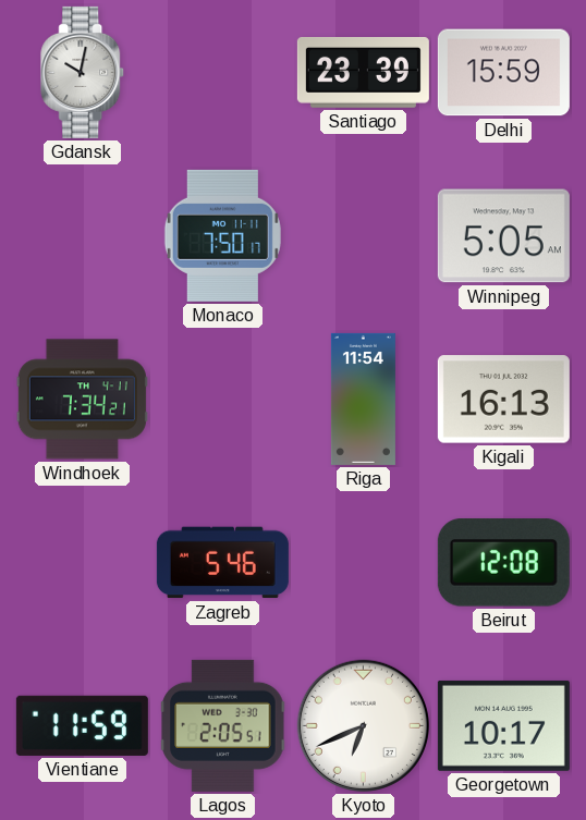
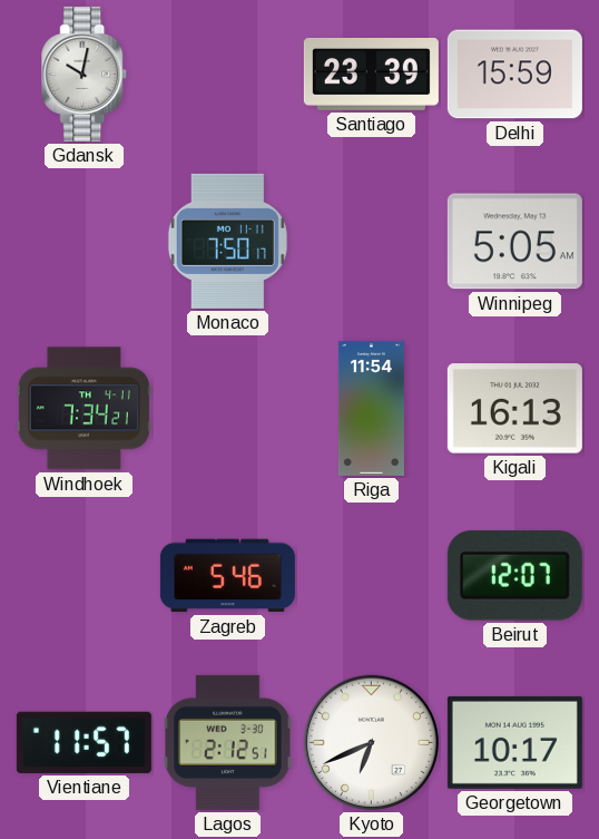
Beirut: 12:08 -> 12:07 (514, 576)
Vientiane: 11:59 -> 11:57 (84, 742)
Lagos: 2:05 -> 2:12 (228, 742)
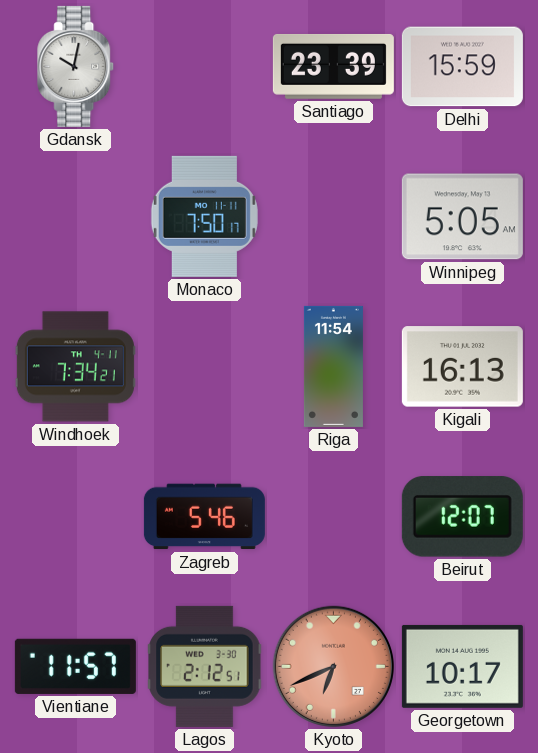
Kyoto dial: white -> salmon (333, 666)
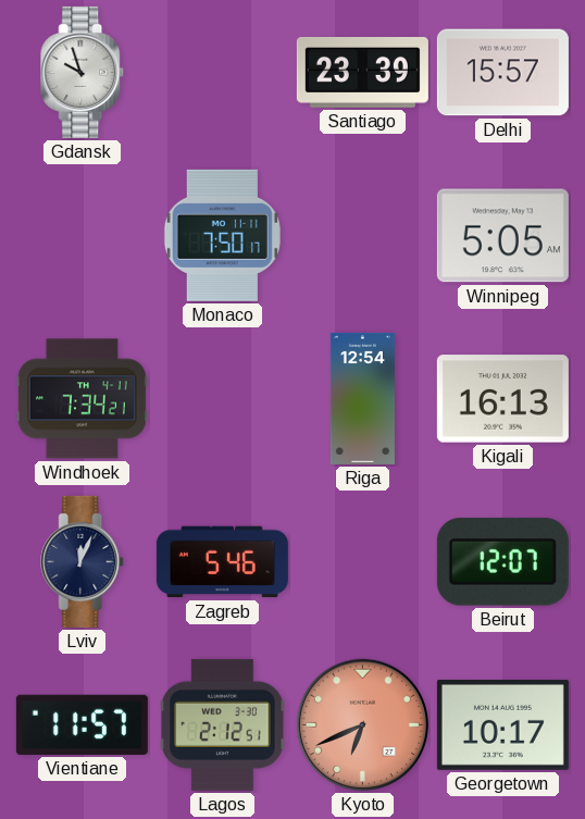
Gdansk: 10:02 -> 9:57 (83, 72)
Delhi: 15:59 -> 15:57 (502, 73)
Riga: 11:54 -> 12:54 (362, 398)
Lviv: none -> 12:04 (83, 561)
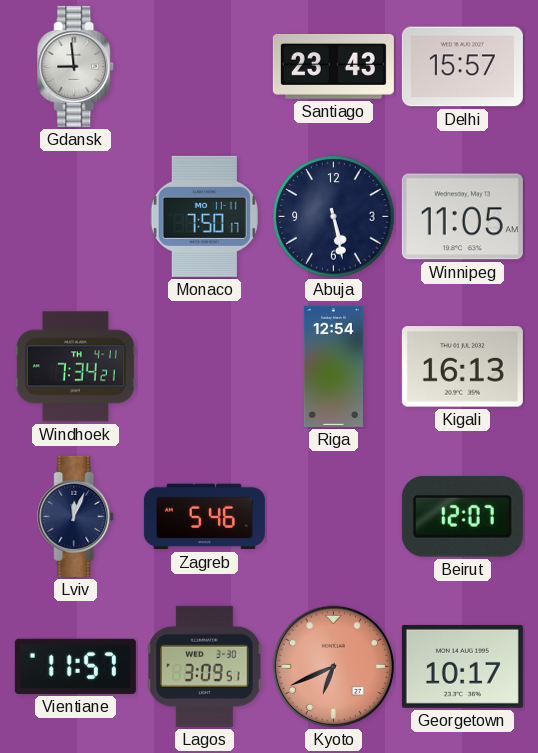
Gdansk: 9:57 -> 8:59 (76, 66)
Santiago: 23:39 -> 23:43 (333, 66)
Abuja: none -> 5:28 (334, 217)
Winnipeg: 5:05 -> 11:05 (462, 217)
Lagos: 2:12 -> 3:09 (205, 666)
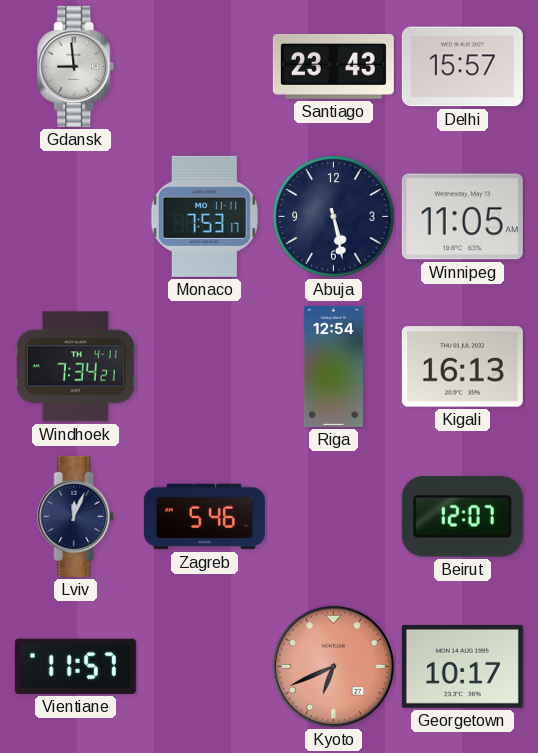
Monaco: 7:50 -> 7:53 (204, 216)
Lagos: 3:09 -> none (205, 666)
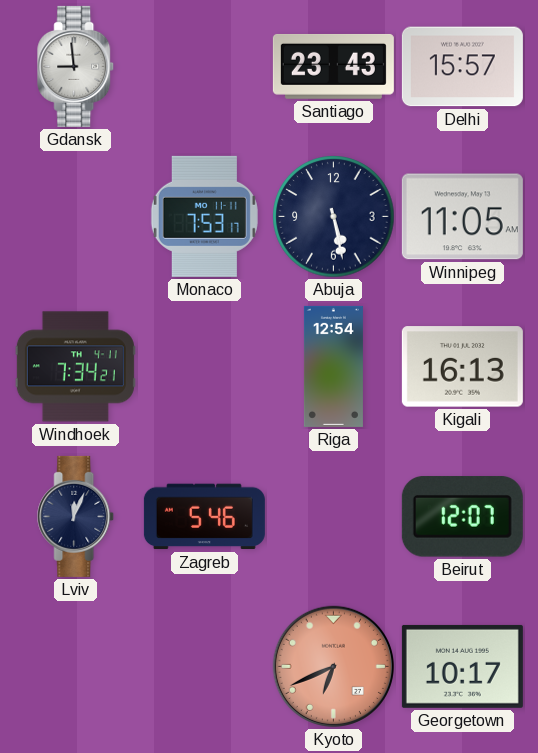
Vientiane: 11:57 -> none (75, 666)
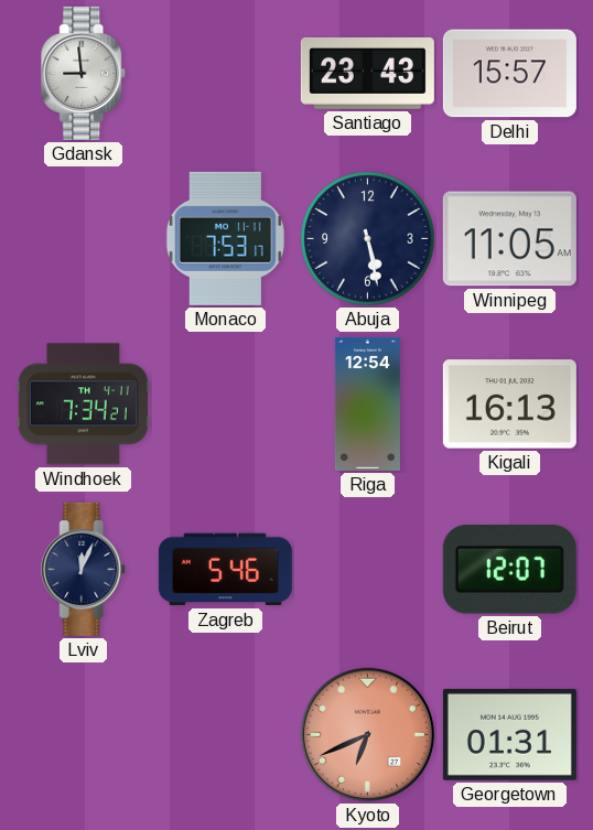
Georgetown: 10:17 -> 01:31 (509, 734)
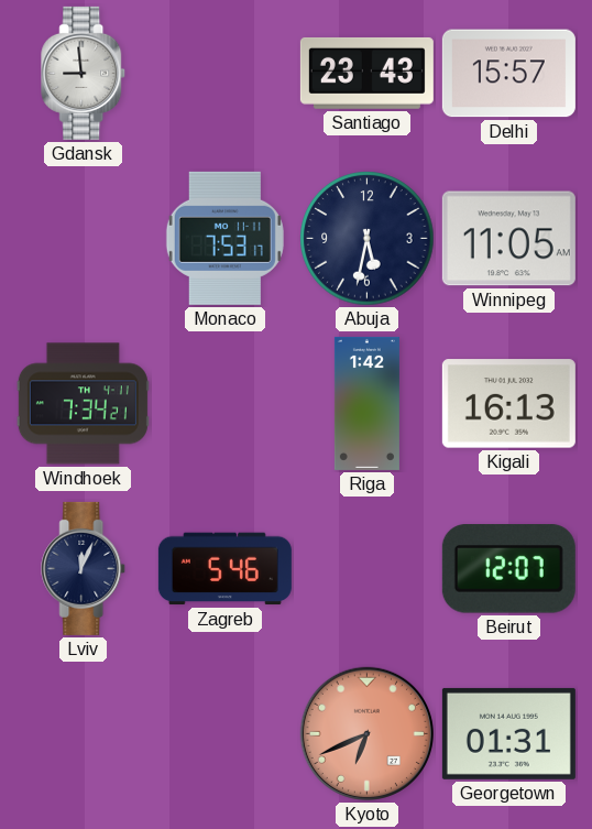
Abuja: 5:28 -> 5:32 (368, 239)
Riga: 12:54 -> 1:42 (366, 403)
